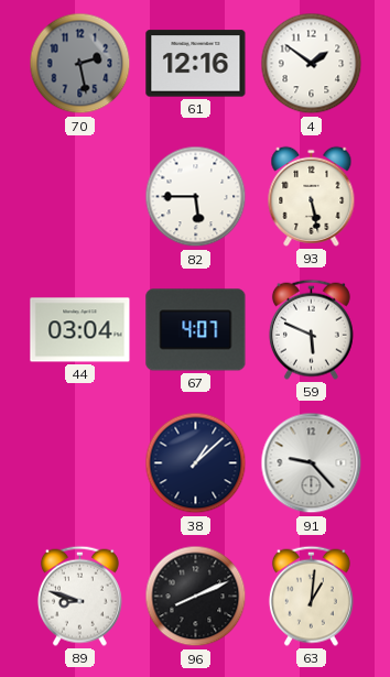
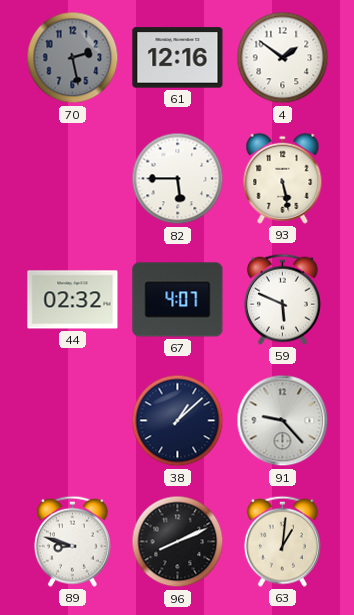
44: 03:04 -> 02:32 (73, 300)
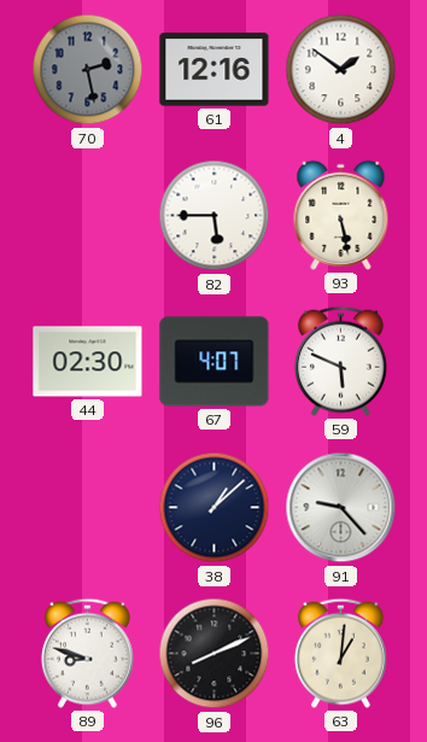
44: 02:32 -> 02:30 (88, 362)
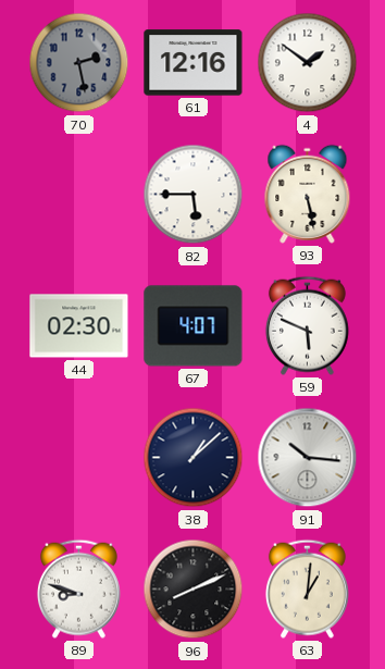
91: 9:23 -> 10:16 (308, 458)
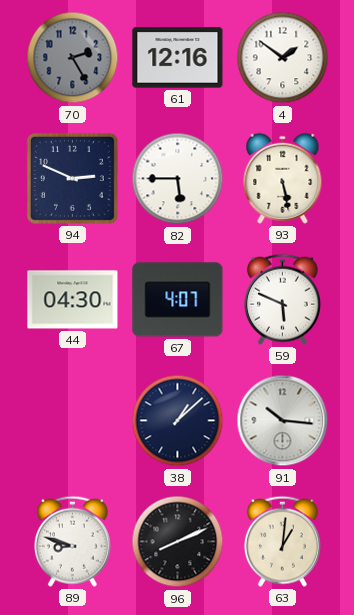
70: 2:28 -> 2:25 (73, 58)
94: none -> 2:49 (72, 178)
44: 02:30 -> 04:30 (73, 300)
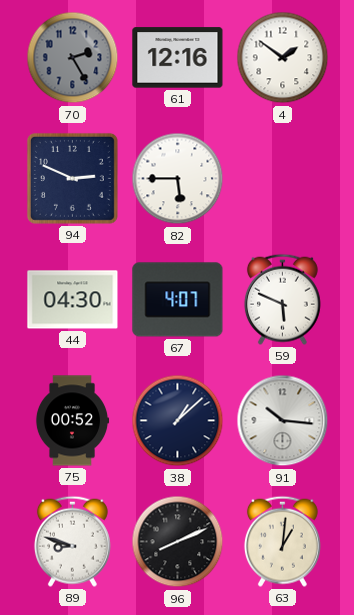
93: 5:28 -> none (283, 178)
75: none -> 00:52 (72, 421)
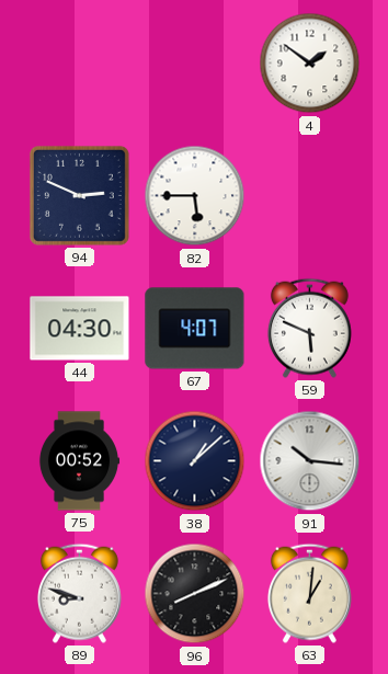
70: 2:25 -> none (73, 58)
61: 12:16 -> none (178, 58)
